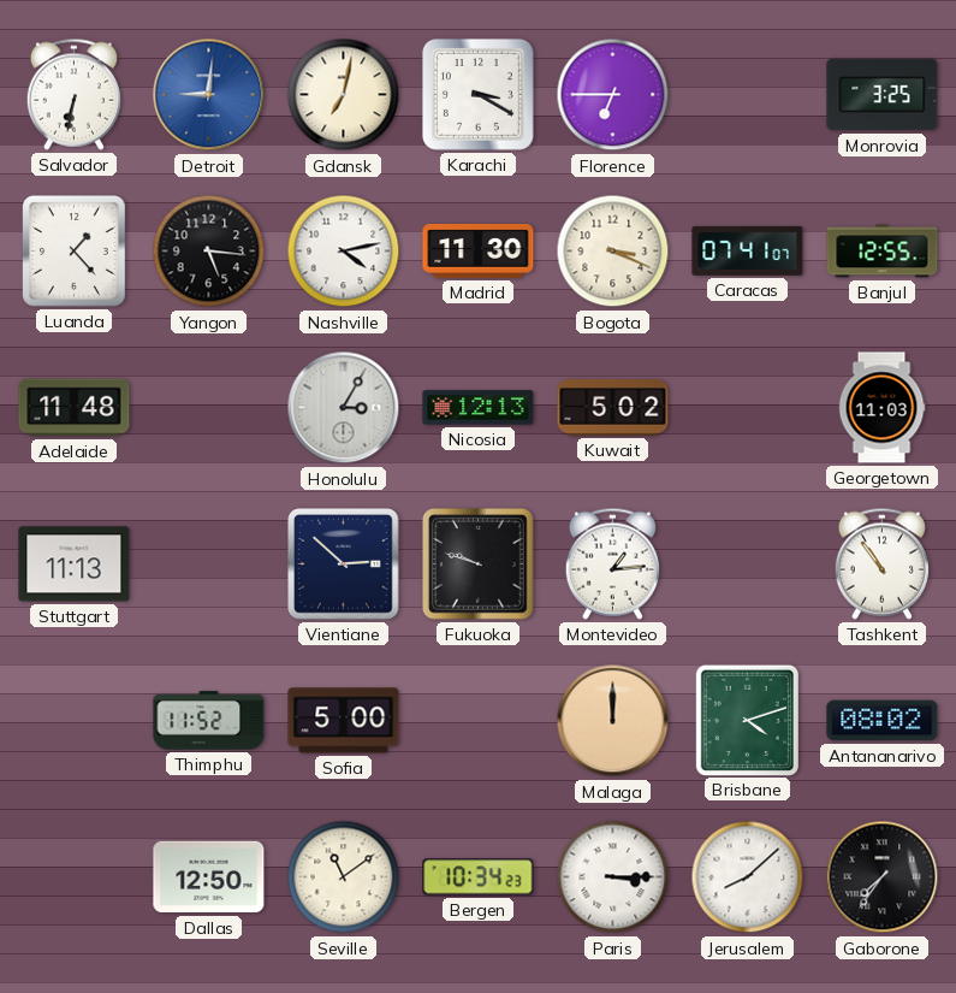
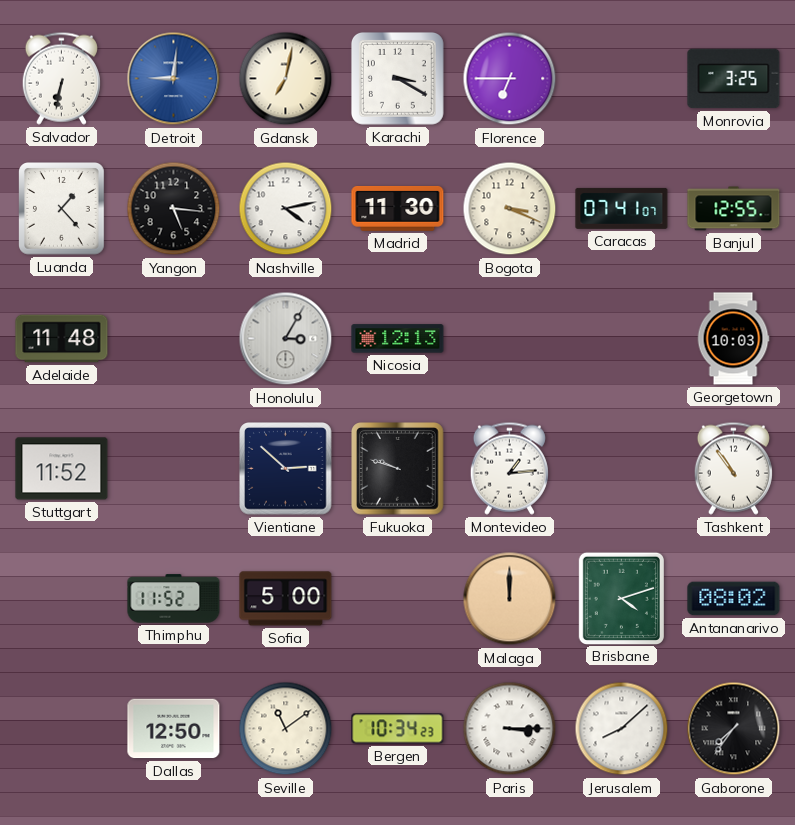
Kuwait: 5:02 -> none (613, 408)
Georgetown: 11:03 -> 10:03 (733, 339)
Stuttgart: 11:13 -> 11:52 (62, 469)
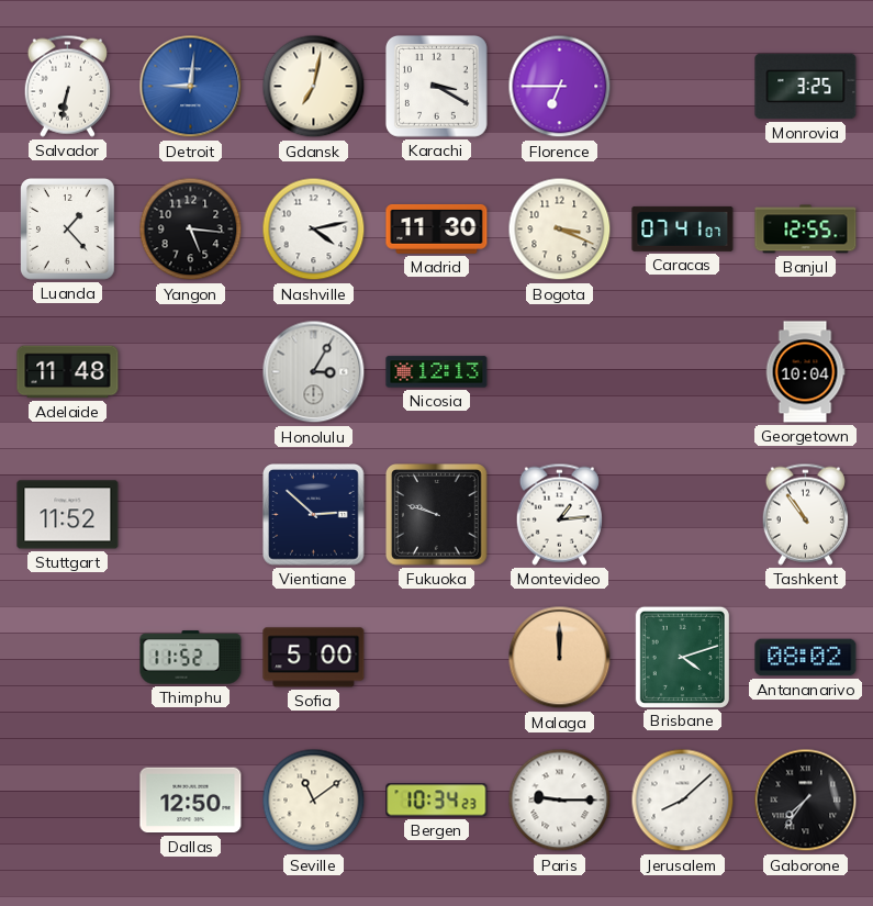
Georgetown: 10:03 -> 10:04 (805, 372)
Paris: 3:15 -> 9:15 (560, 801)
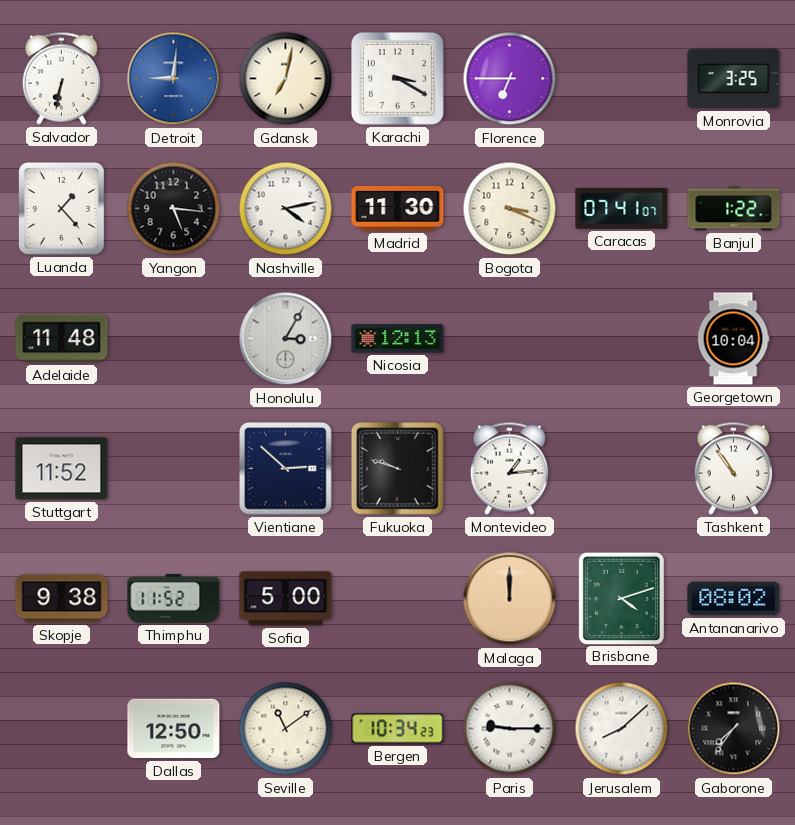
Banjul: 12:55 -> 1:22 (734, 209)
Skopje: none -> 9:38 (62, 599)
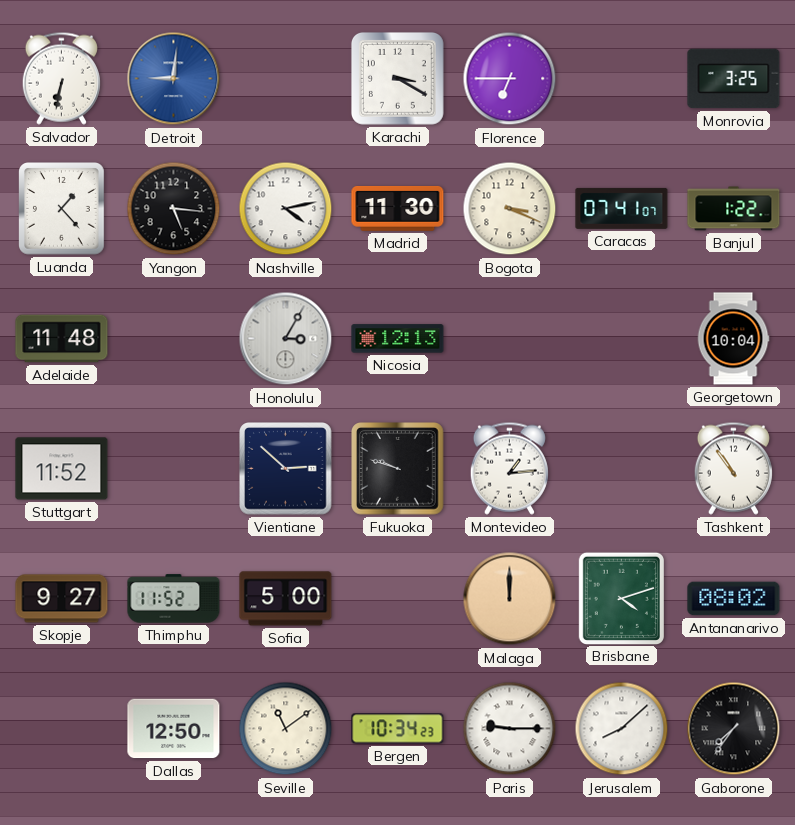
Gdansk: 7:02 -> none (286, 79)
Skopje: 9:38 -> 9:27 (62, 599)
